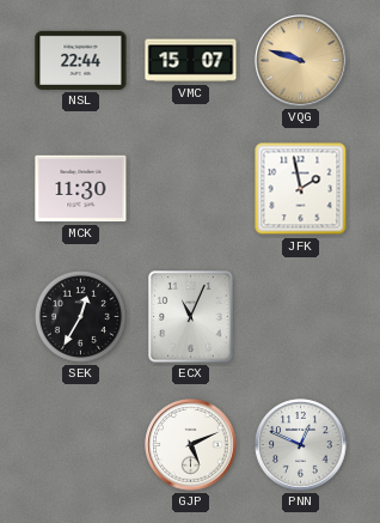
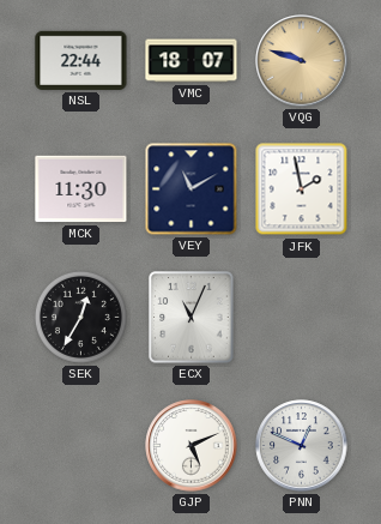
VMC: 15:07 -> 18:07 (192, 61)
VEY: none -> 11:10 (192, 189)
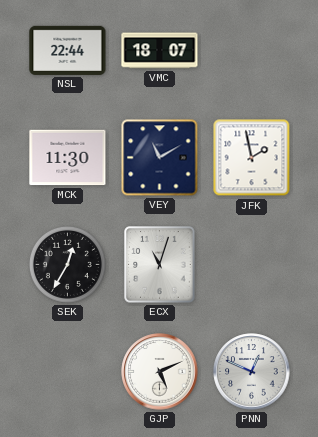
VQG: 9:48 -> none (302, 61)
ECX: 11:04 -> 11:03 (160, 265)
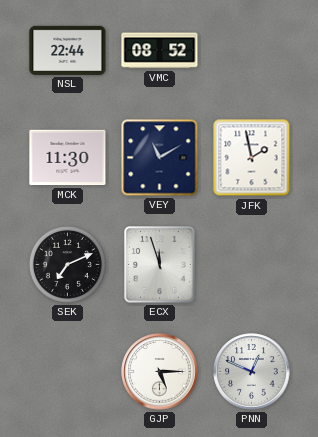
VMC: 18:07 -> 08:52 (160, 51)
SEK: 12:35 -> 7:11 (67, 264)
ECX: 11:03 -> 11:57 (160, 265)
GJP: 5:11 -> 5:15 (160, 372)
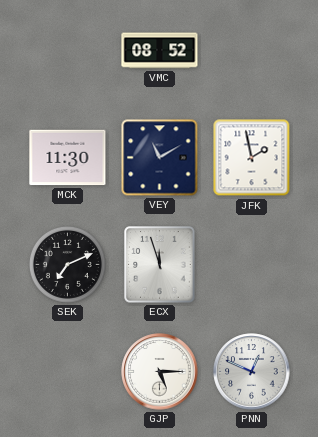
NSL: 22:44 -> none (68, 50)
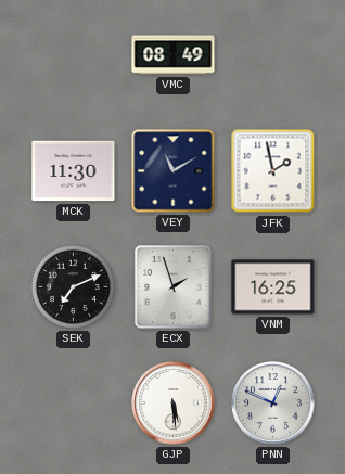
VMC: 08:52 -> 08:49 (174, 55)
ECX: 11:57 -> 1:57 (174, 287)
VNM: none -> 16:25 (273, 287)
GJP: 5:15 -> 5:29 (174, 403)
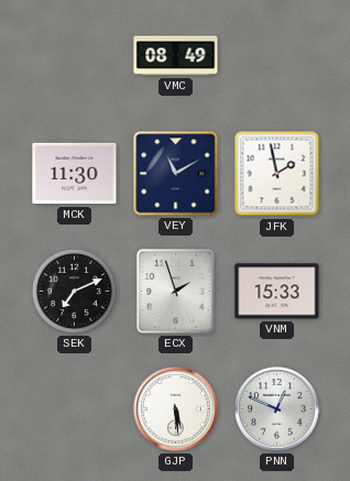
VNM: 16:25 -> 15:33 (277, 292)
